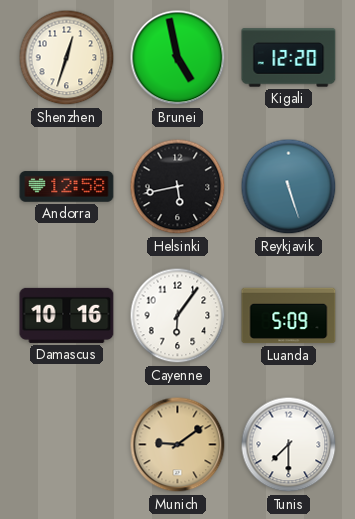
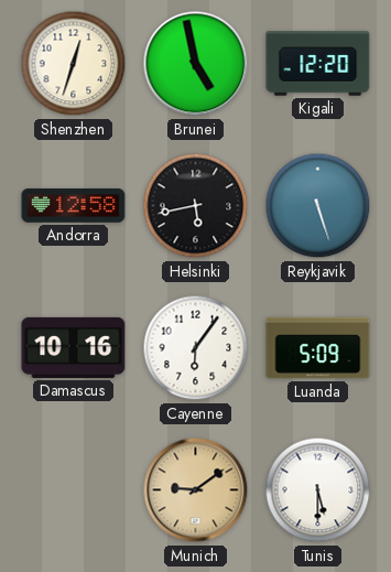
Tunis: 7:30 -> 5:30 (318, 490)
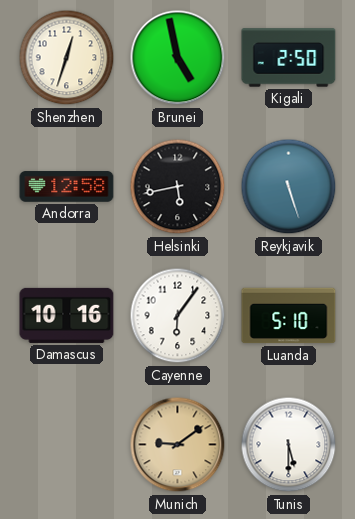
Kigali: 12:20 -> 2:50 (289, 58)
Luanda: 5:09 -> 5:10 (289, 316)
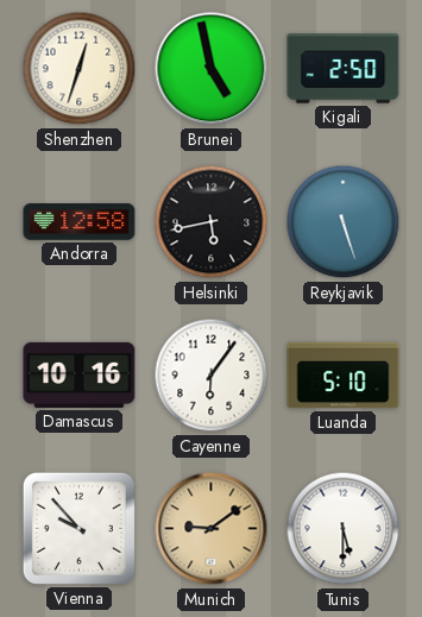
Vienna: none -> 9:53 (78, 528)
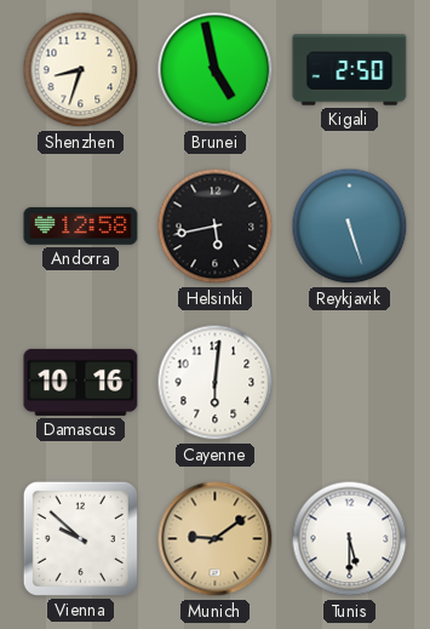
Shenzhen: 12:33 -> 8:33 (81, 70)
Cayenne: 6:06 -> 6:01 (216, 383)
Luanda: 5:10 -> none (344, 376)
Vienna: 9:53 -> 9:52 (80, 538)
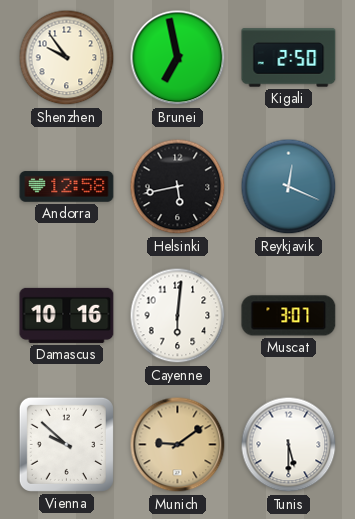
Shenzhen: 8:33 -> 9:54 (67, 58)
Brunei: 4:58 -> 6:58 (178, 58)
Reykjavik: 5:27 -> 12:19 (289, 187)
Muscat: none -> 3:07 (289, 316)
